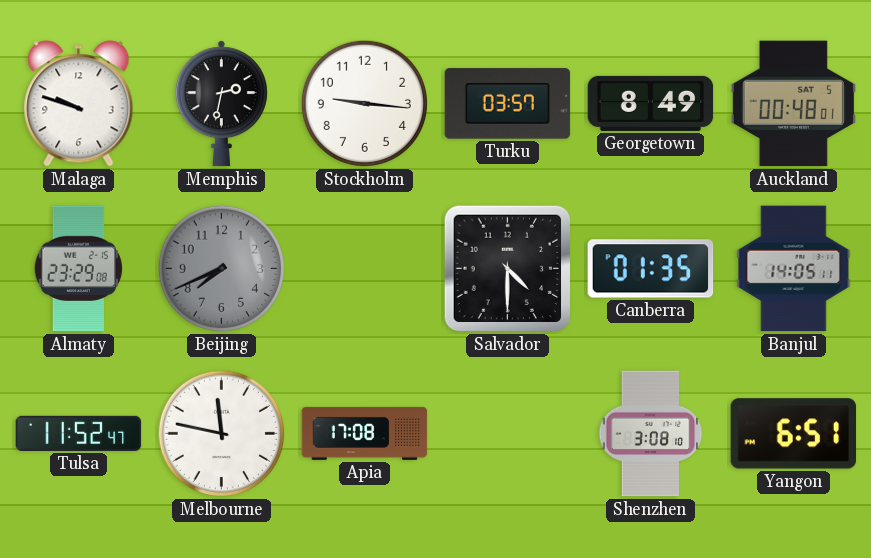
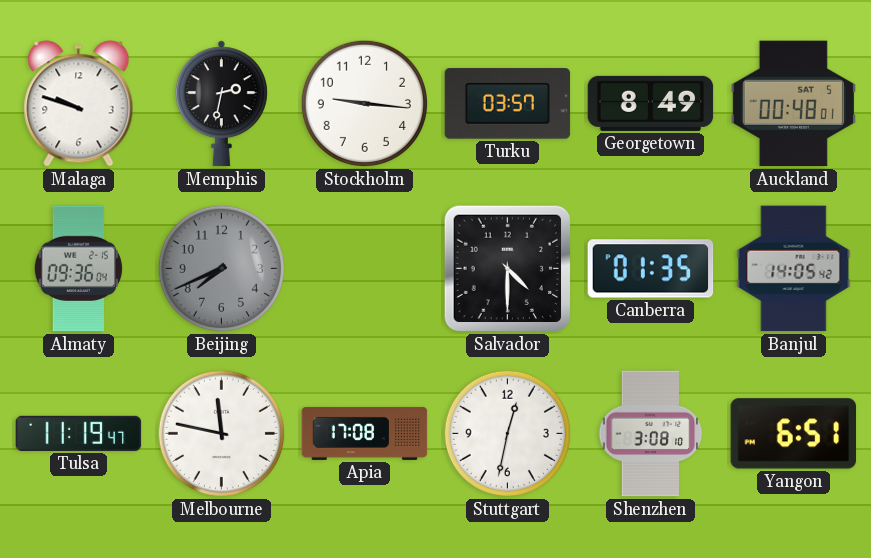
Almaty: 23:29 -> 09:36 (78, 269)
Banjul: 14:05:11 -> 14:05:42 (794, 269)
Tulsa: 11:52 -> 11:19 (79, 433)
Stuttgart: none -> 12:32 (507, 433)
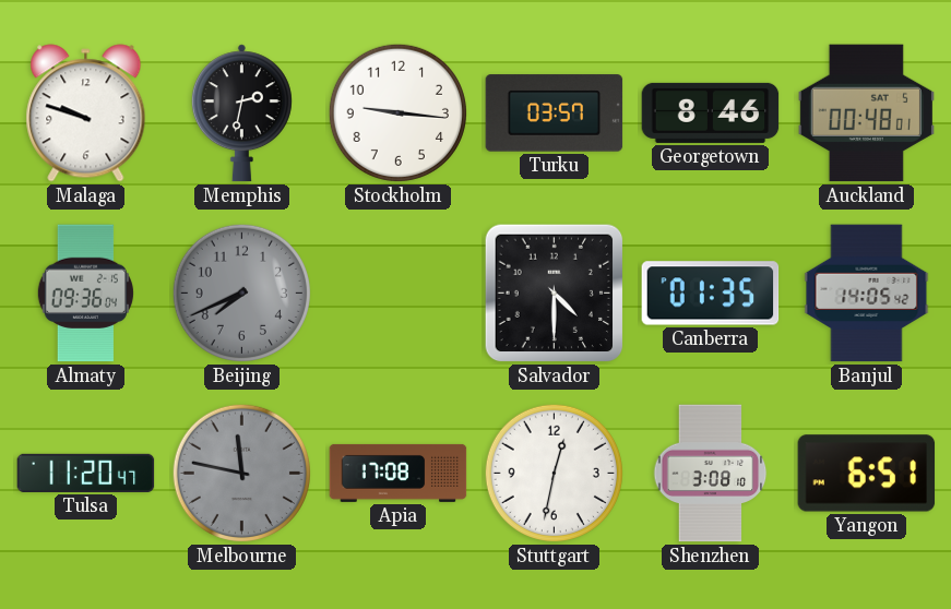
Georgetown: 8:49 -> 8:46 (711, 112)
Tulsa: 11:19 -> 11:20 (86, 473)
Melbourne dial: white -> grey (241, 473)
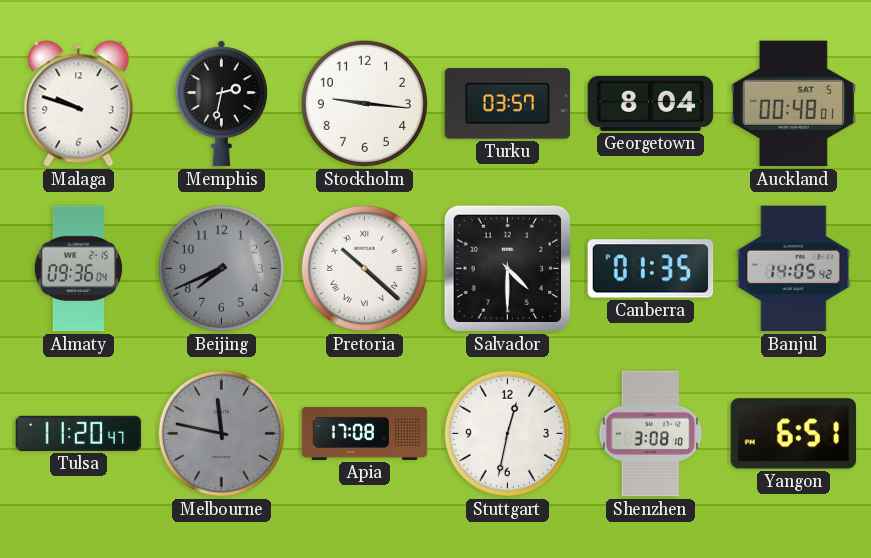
Georgetown: 8:46 -> 8:04 (651, 103)
Pretoria: none -> 10:22 (364, 268)
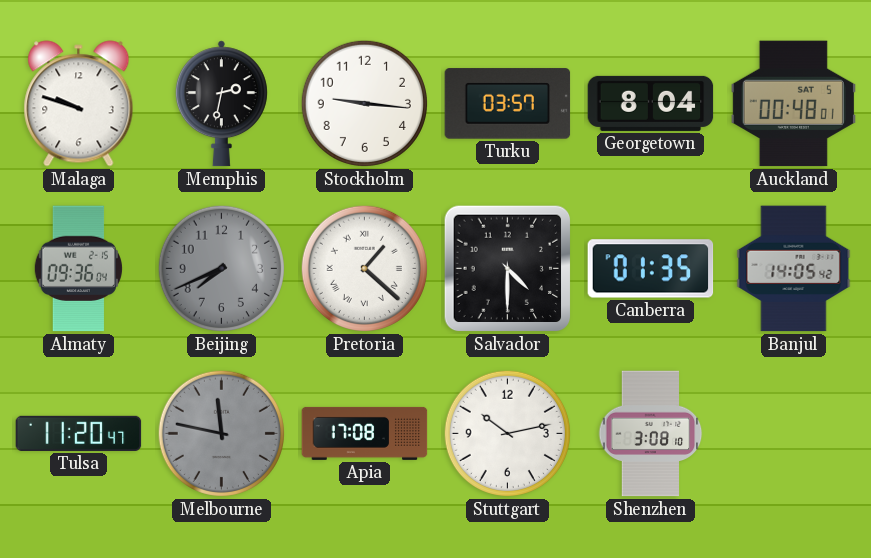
Pretoria: 10:22 -> 1:22 (364, 268)
Stuttgart: 12:32 -> 10:13 (507, 433)
Yangon: 6:51 -> none (794, 434)
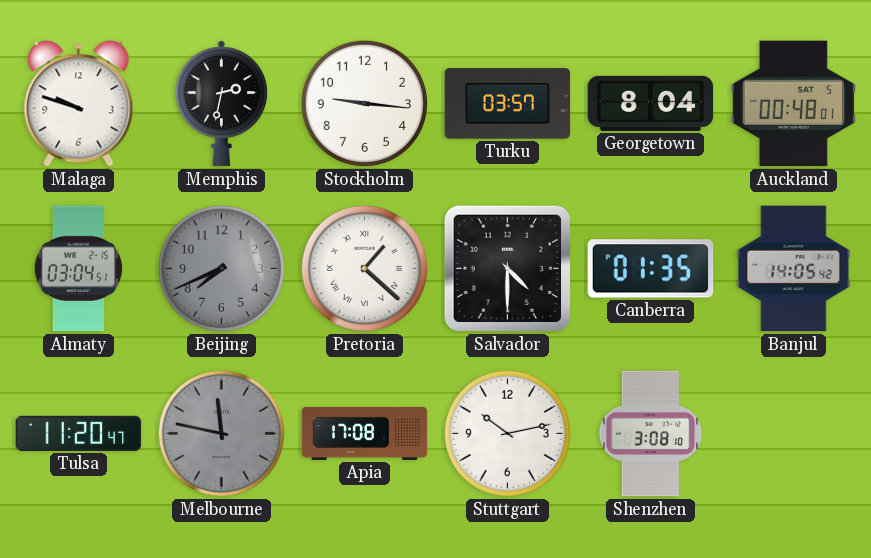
Almaty: 09:36 -> 03:04 (78, 269)
